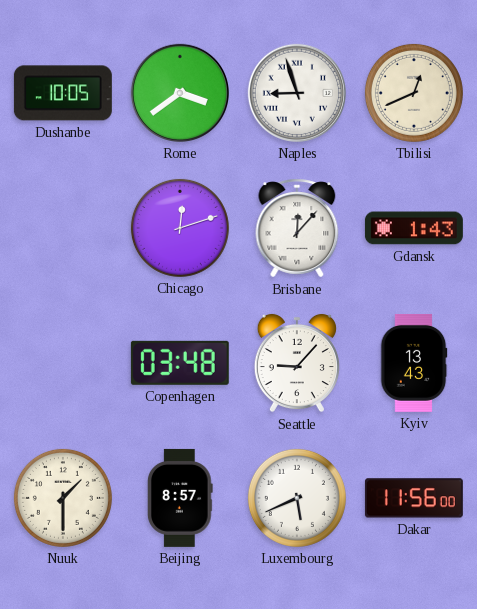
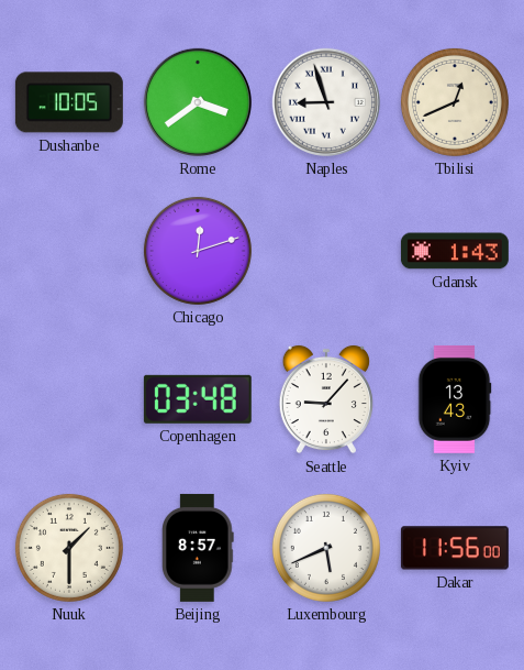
Brisbane: 12:07 -> none (297, 228)
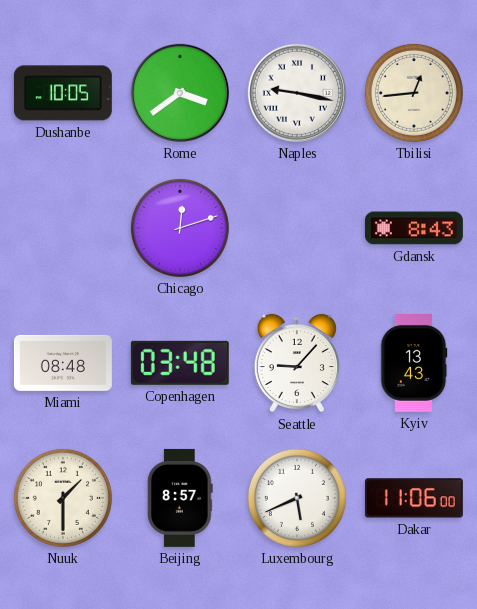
Naples: 8:57 -> 9:17 (297, 93)
Tbilisi: 12:41 -> 12:44 (414, 93)
Gdansk: 1:43 -> 8:43 (414, 228)
Miami: none -> 08:48 (63, 363)
Dakar: 11:56 -> 11:06 (414, 498)
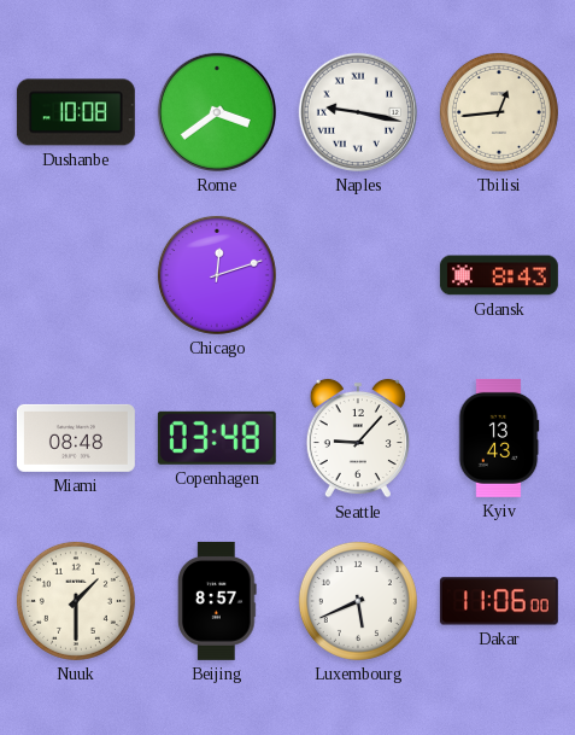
Dushanbe: 10:05 -> 10:08 (76, 112)
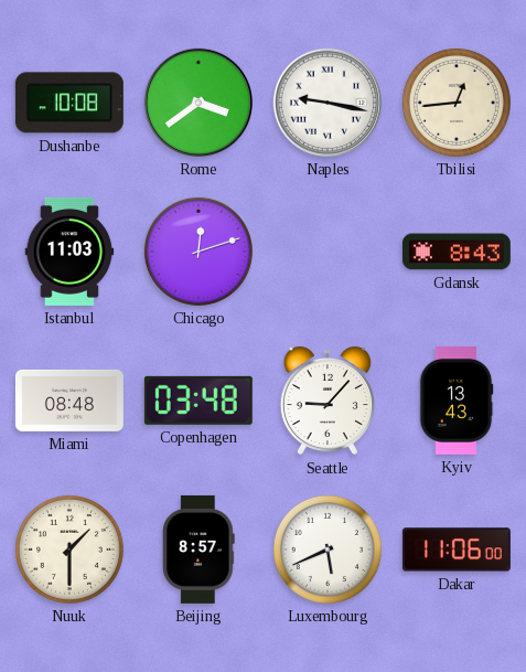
Istanbul: none -> 11:03 (69, 252)
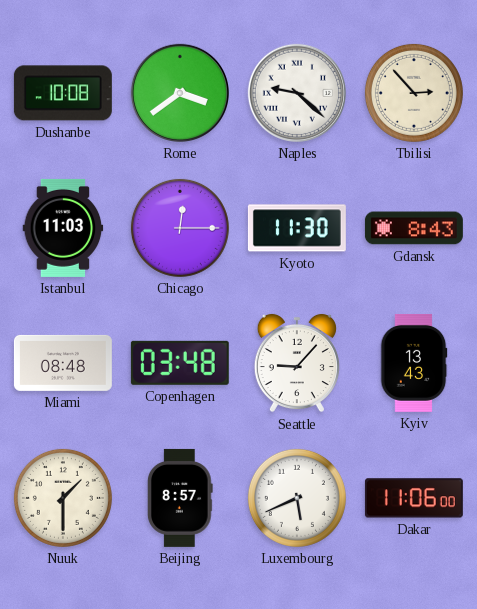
Naples: 9:17 -> 9:22 (297, 93)
Tbilisi: 12:44 -> 2:53 (414, 93)
Chicago: 12:12 -> 12:15 (180, 228)
Kyoto: none -> 11:30 (297, 228)
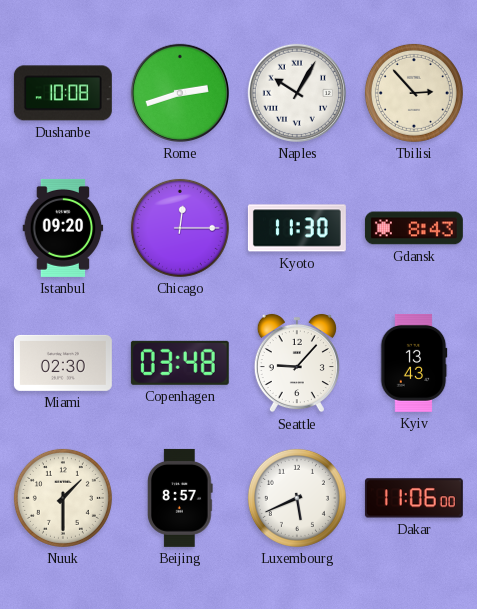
Rome: 3:39 -> 2:42 (180, 93)
Naples: 9:22 -> 10:05 (297, 93)
Istanbul: 11:03 -> 09:20 (63, 228)
Miami: 08:48 -> 02:30 (63, 363)
